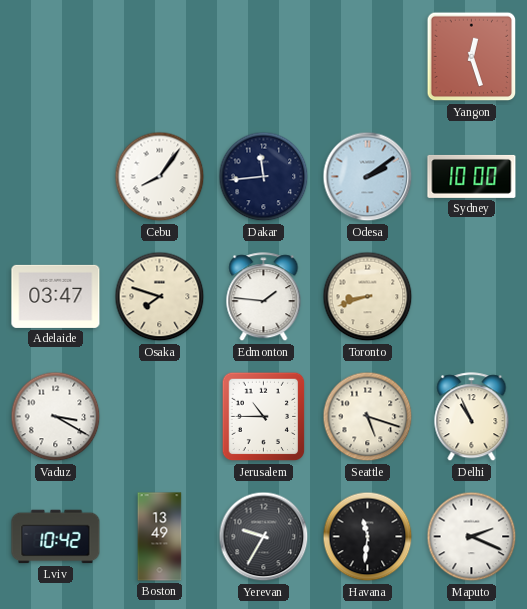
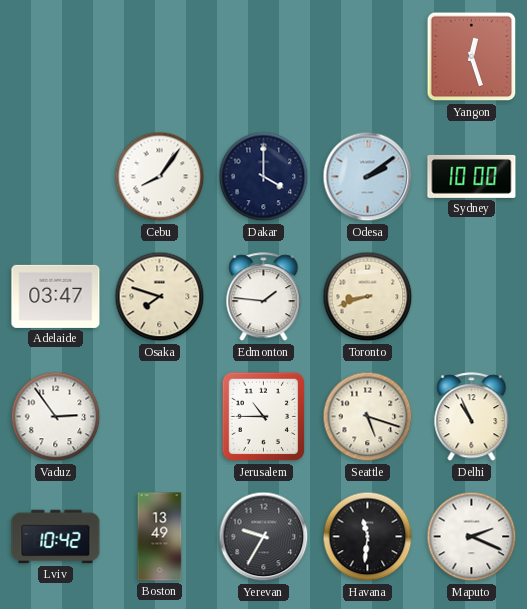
Dakar: 11:44 -> 4:00 (264, 177)
Vaduz: 3:20 -> 2:54 (56, 417)
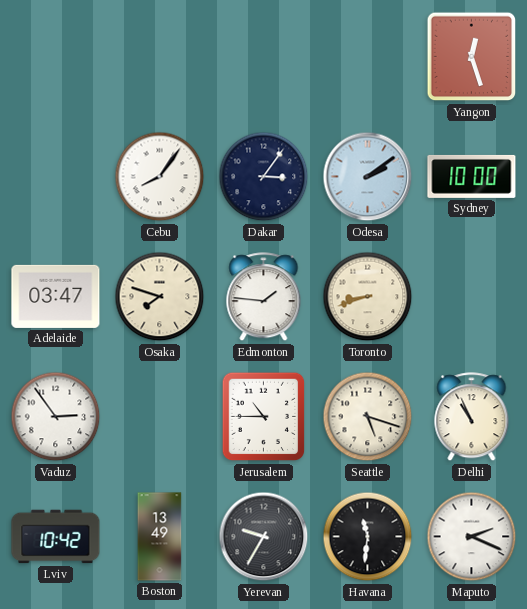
Dakar: 4:00 -> 3:06 (264, 177)
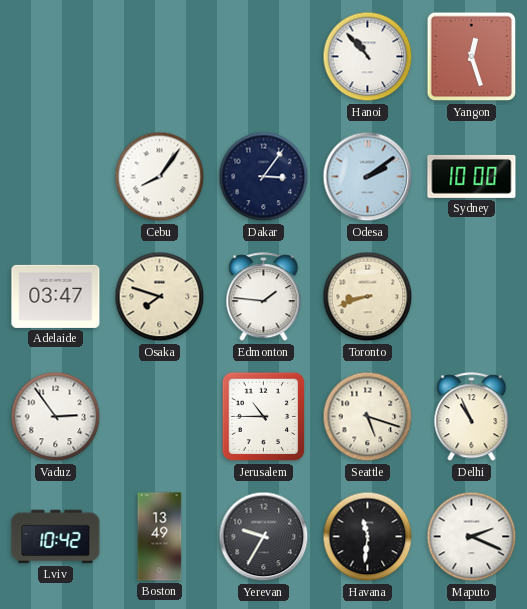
Hanoi: none -> 10:53 (368, 57)
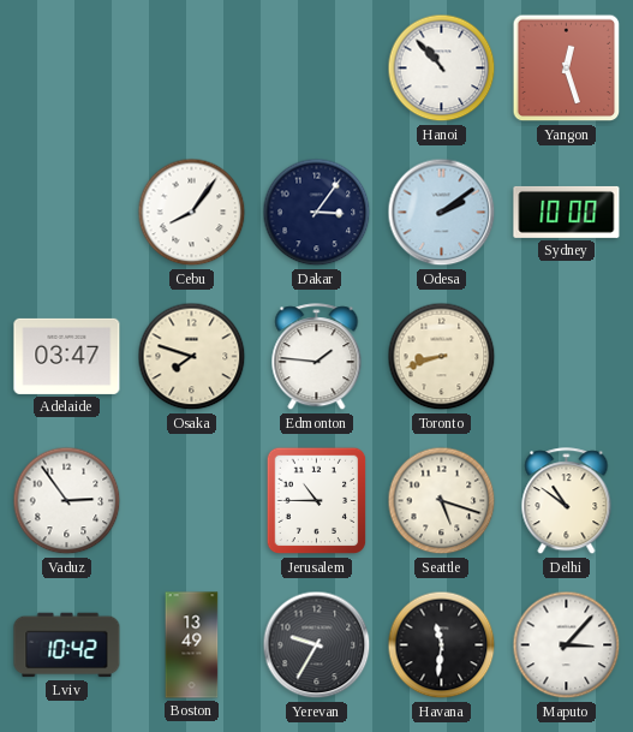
Delhi: 10:56 -> 10:51 (567, 501)
Maputo: 2:19 -> 3:07 (567, 645)
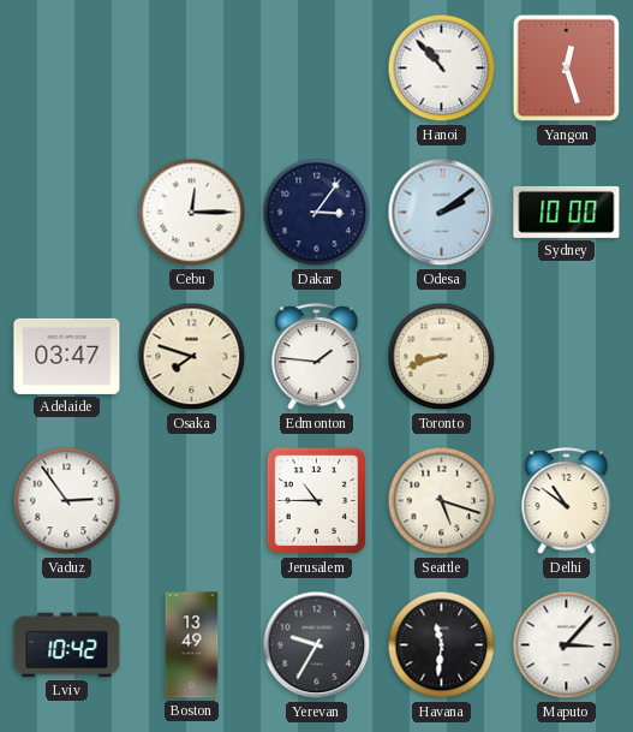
Cebu: 8:06 -> 12:15 (192, 213)
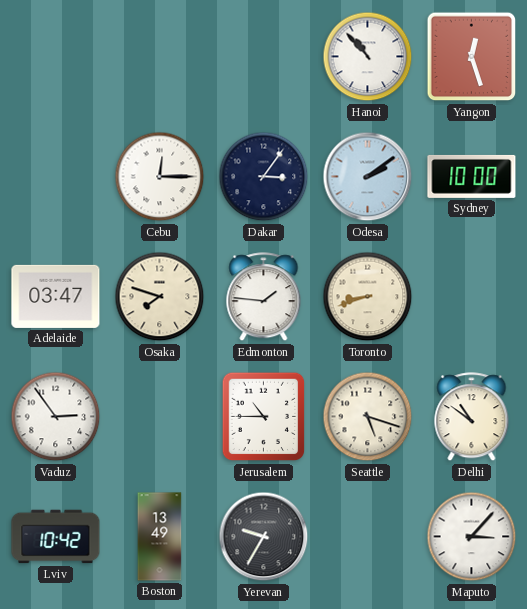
Havana: 11:31 -> none (442, 645)
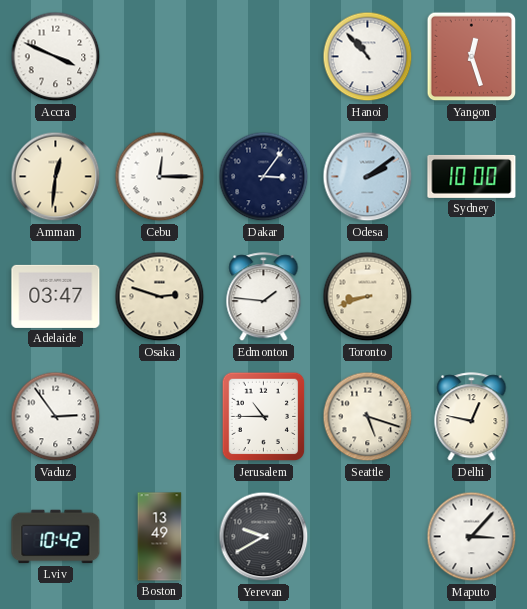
Accra: none -> 3:49 (56, 57)
Amman: none -> 12:31 (56, 177)
Osaka: 7:48 -> 2:48 (160, 297)
Delhi: 10:51 -> 12:47 (472, 417)
Yerevan: 9:35 -> 9:40 (264, 537)
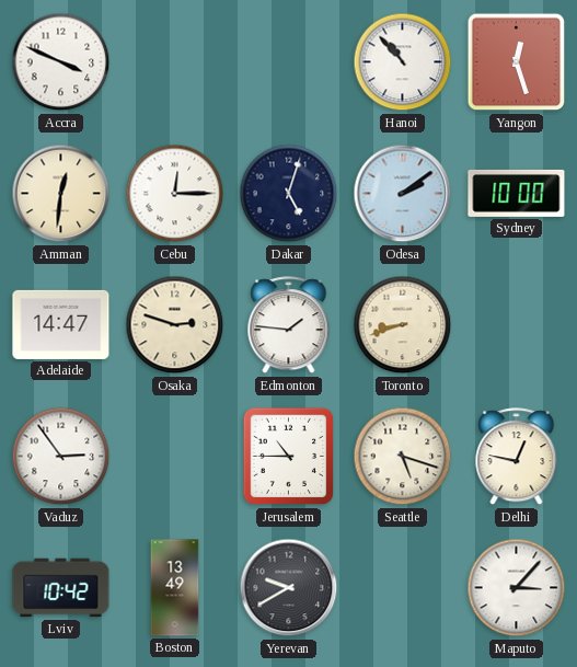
Dakar: 3:06 -> 5:03 (289, 194)
Adelaide: 03:47 -> 14:47 (61, 324)
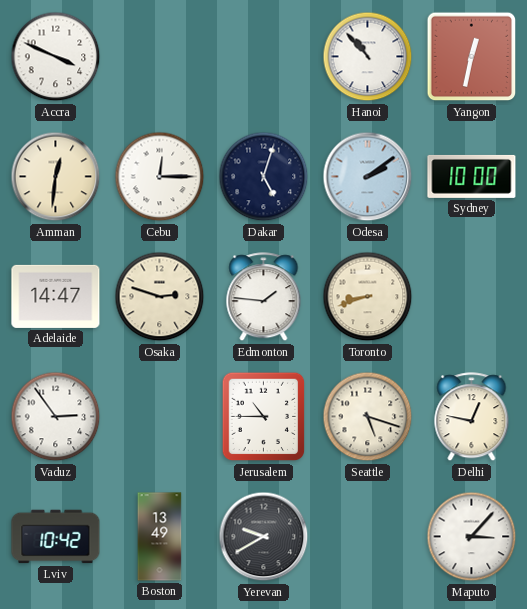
Yangon: 12:27 -> 12:32 (472, 57)
